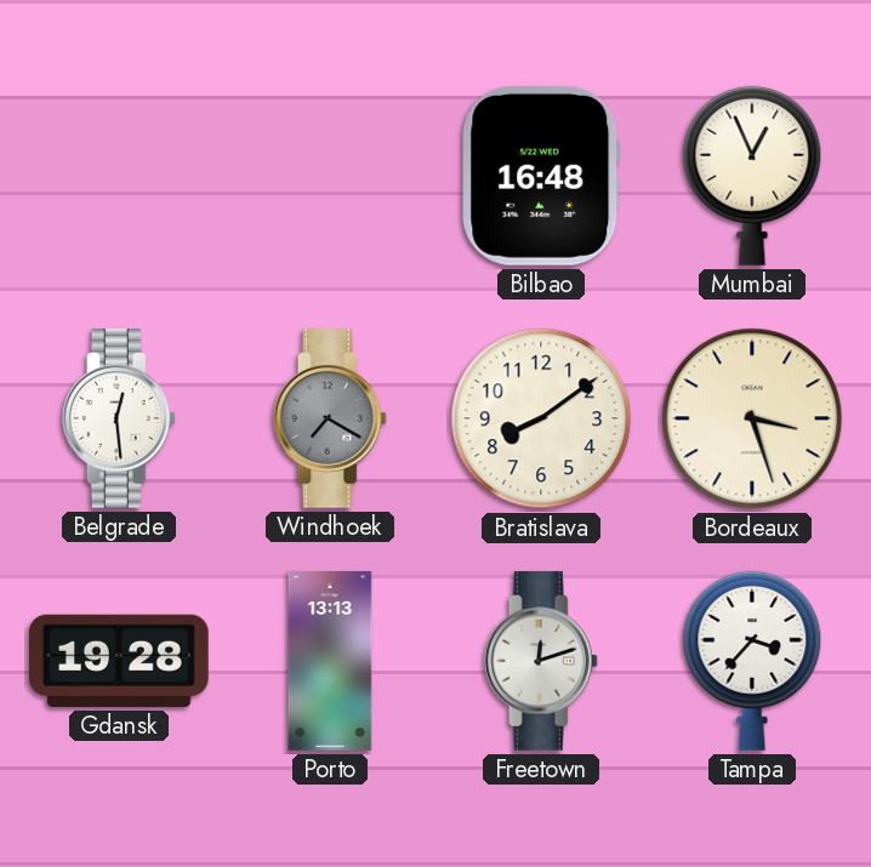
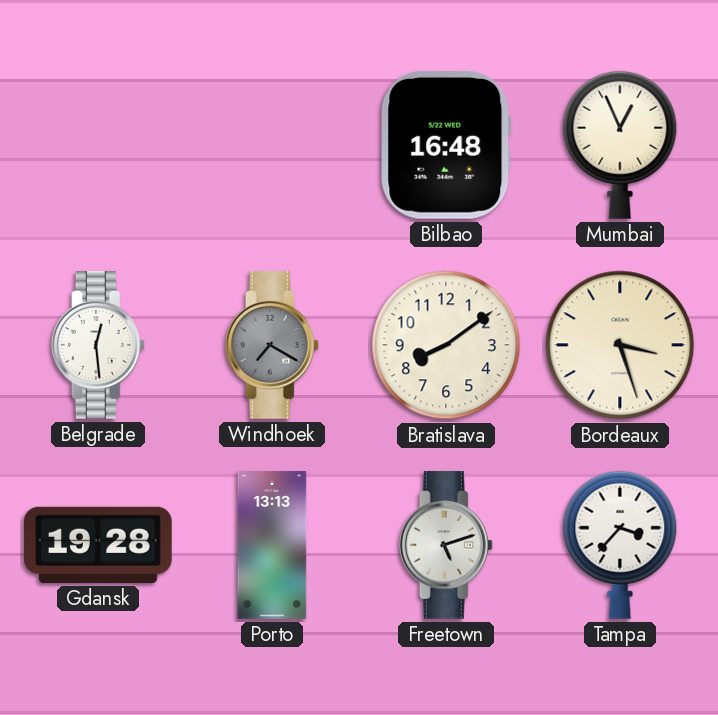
Freetown: 12:12 -> 5:12 (446, 545)
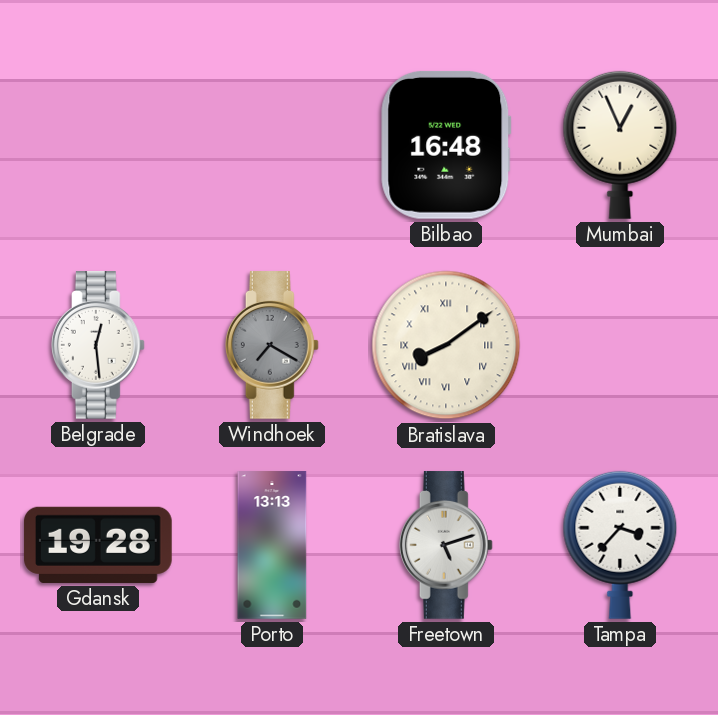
Bratislava numerals: Arabic -> Roman (446, 345)
Bordeaux: 3:27 -> none (620, 345)
